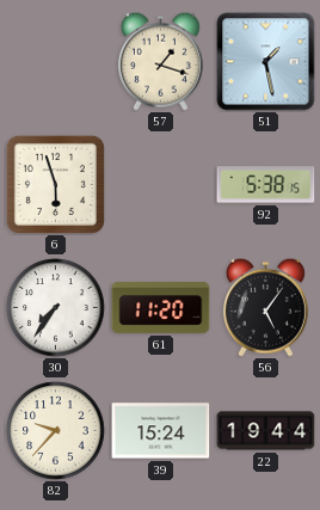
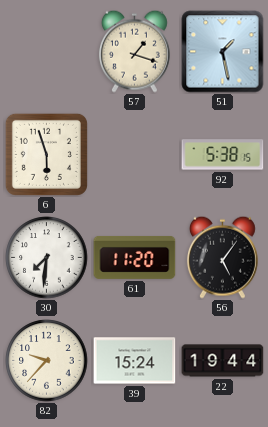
30: 7:36 -> 7:31 (47, 258)
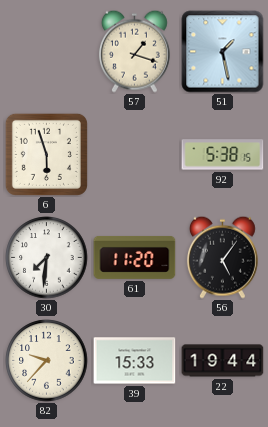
39: 15:24 -> 15:33 (135, 361)
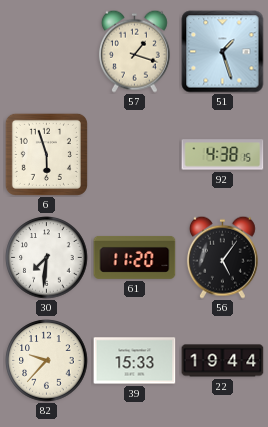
51: 1:28 -> 1:27 (223, 52)
92: 5:38 -> 4:38 (223, 155)
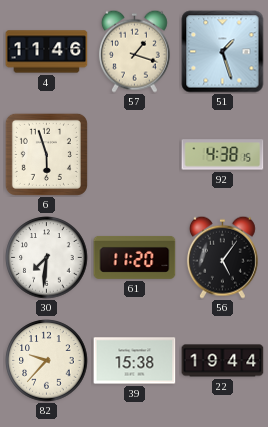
4: none -> 11:46 (47, 52)
39: 15:33 -> 15:38 (135, 361)
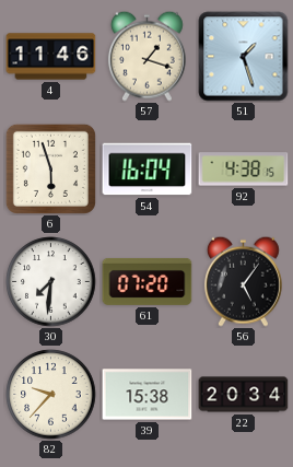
54: none -> 16:04 (148, 170)
61: 11:20 -> 07:20 (148, 281)
22: 19:44 -> 20:34 (244, 395)
